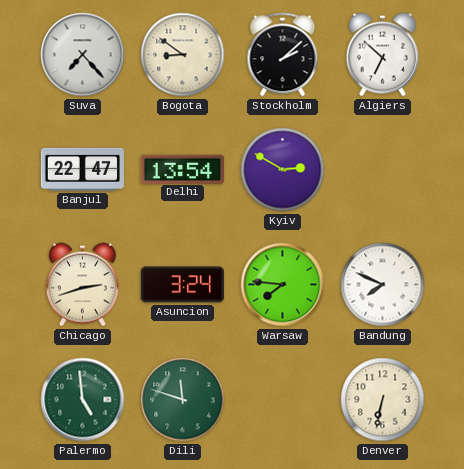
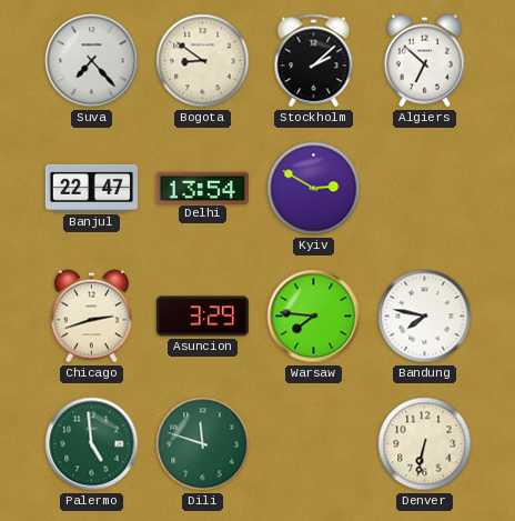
Asuncion: 3:24 -> 3:29 (202, 317)
Bandung: 7:49 -> 7:47 (425, 317)
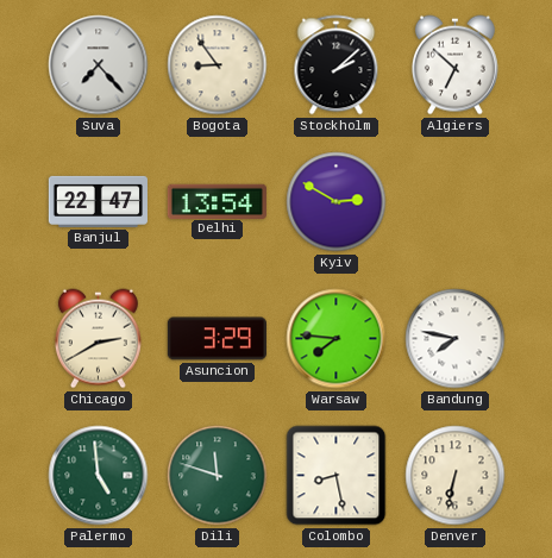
Bogota: 8:51 -> 8:54 (218, 65)
Chicago: 2:42 -> 2:40 (98, 339)
Colombo: none -> 8:28 (337, 476)
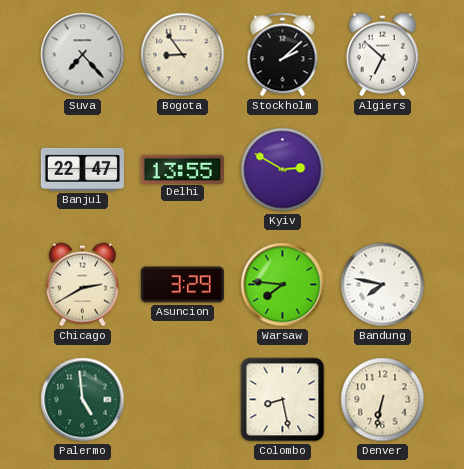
Delhi: 13:54 -> 13:55 (182, 169)
Dili: 11:48 -> none (218, 476)
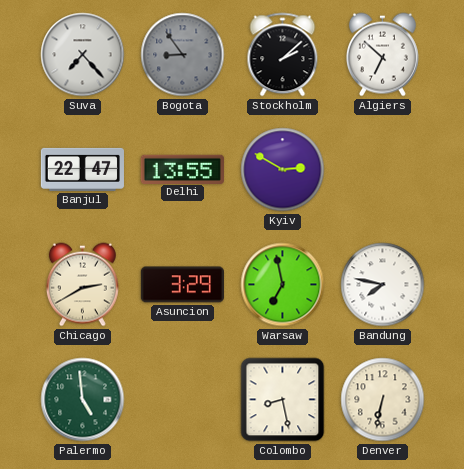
Bogota dial: cream -> grey (183, 55)
Warsaw: 7:46 -> 6:58 (283, 285)
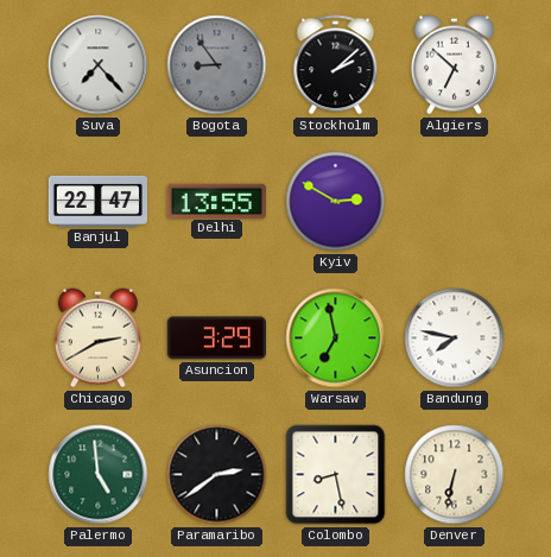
Paramaribo: none -> 2:39 (217, 475)
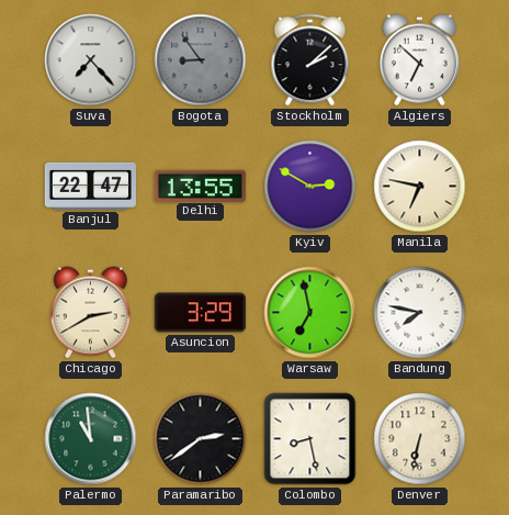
Manila: none -> 6:47 (420, 187)
Palermo: 4:59 -> 10:59 (91, 439)
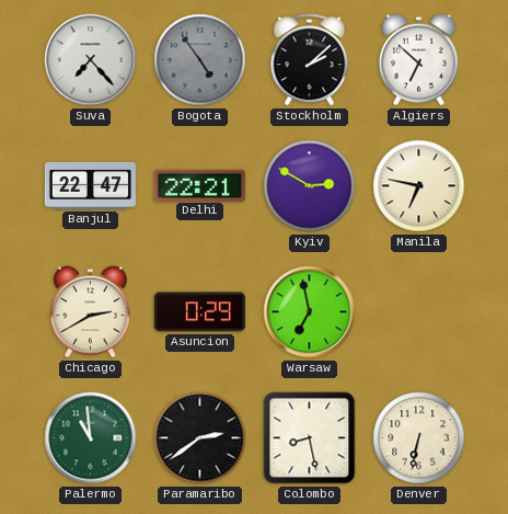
Bogota: 8:54 -> 4:54 (200, 60)
Delhi: 13:55 -> 22:21 (199, 185)
Asuncion: 3:29 -> 0:29 (199, 312)
Bandung: 7:47 -> none (420, 313)
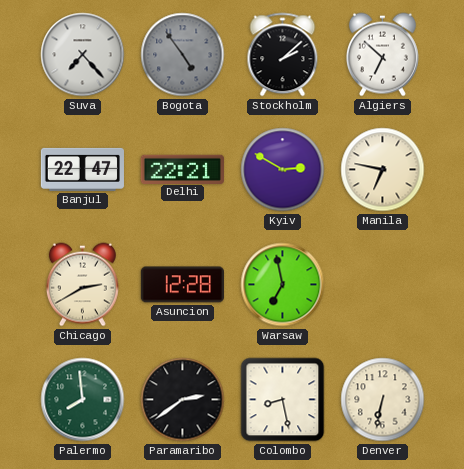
Asuncion: 0:29 -> 12:28 (182, 285)
Palermo: 10:59 -> 7:59 (83, 400)
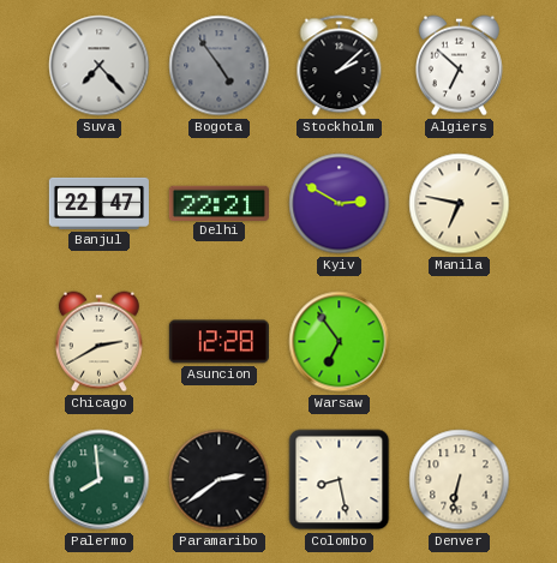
Warsaw: 6:58 -> 6:54 (340, 342)
